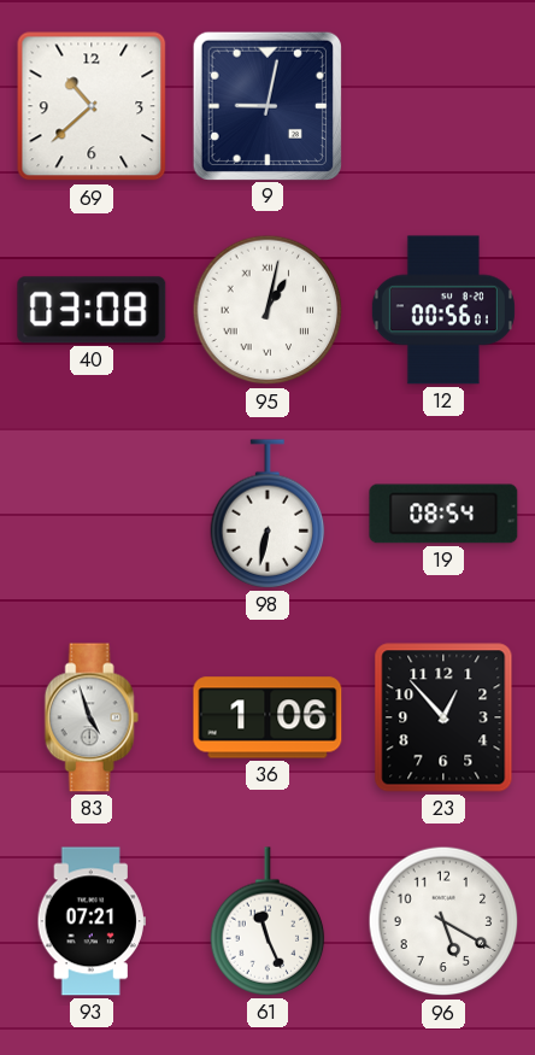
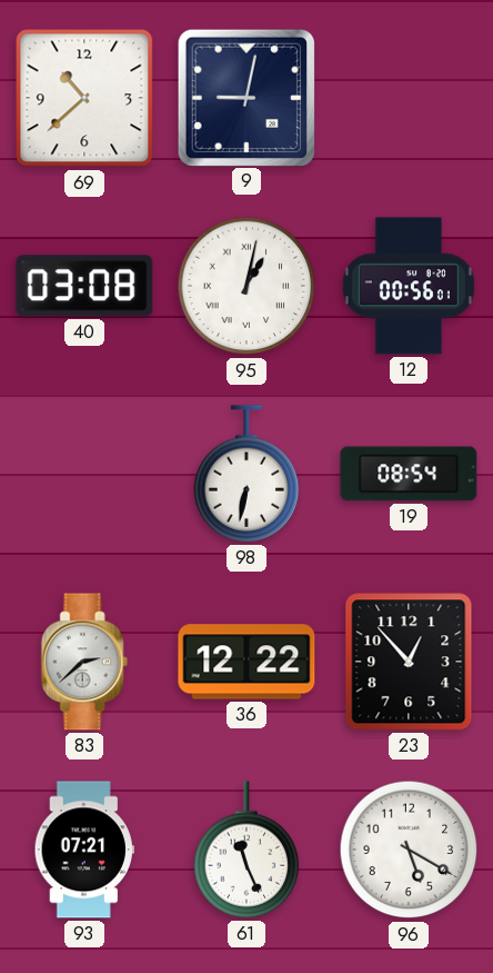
83: 4:57 -> 2:38 (84, 662)
36: 1:06 -> 12:22 (247, 662)
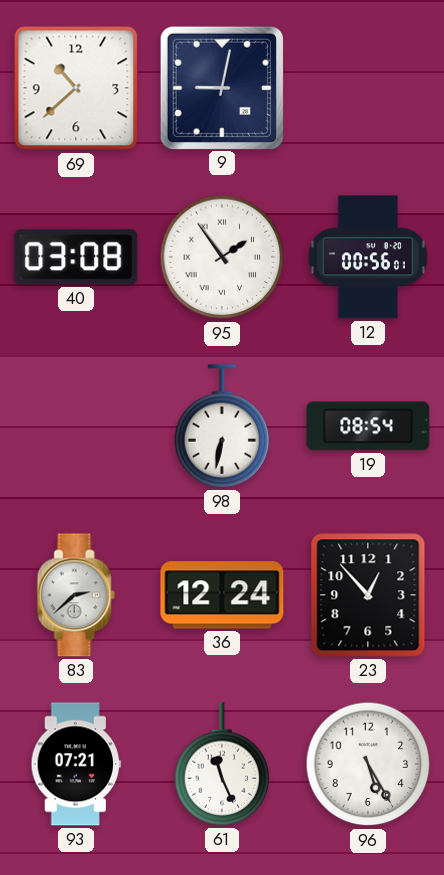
95: 1:02 -> 1:54 (222, 257)
36: 12:22 -> 12:24 (222, 595)
96: 5:20 -> 5:25 (368, 764)
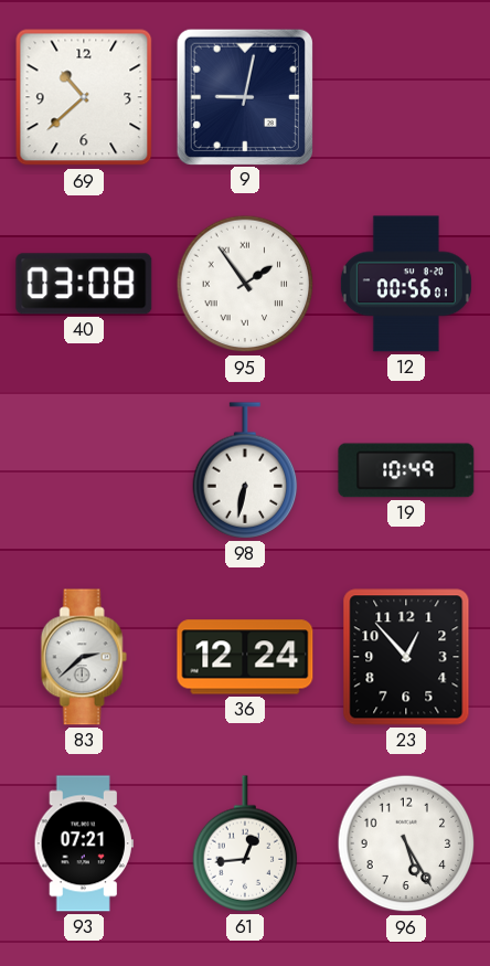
19: 08:54 -> 10:49 (406, 470)
61: 11:26 -> 12:44 (245, 843)
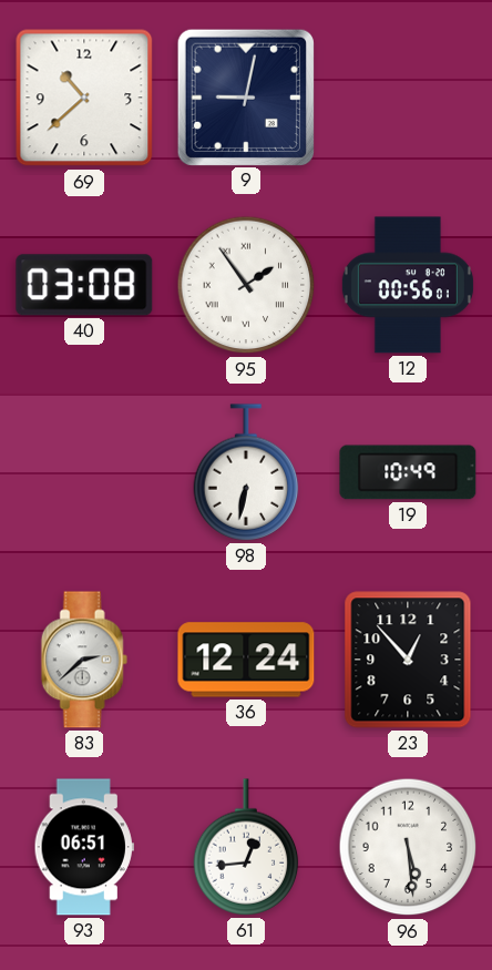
93: 07:21 -> 06:51 (84, 847)
96: 5:25 -> 5:29 (408, 847)
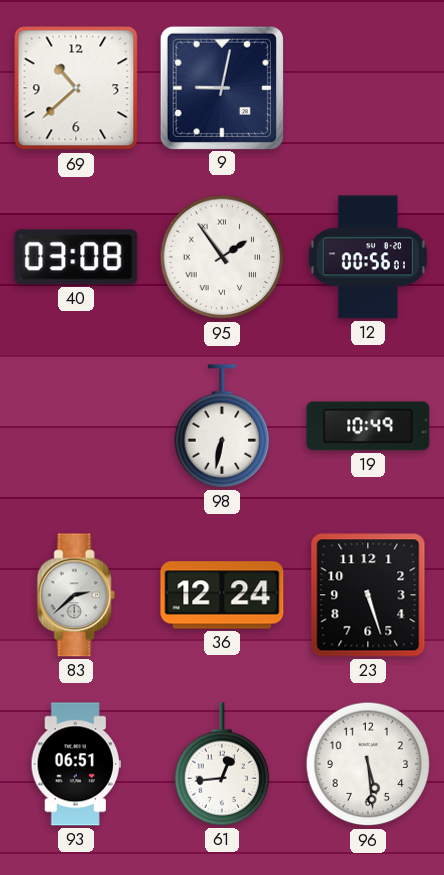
23: 12:53 -> 5:27 (368, 595)
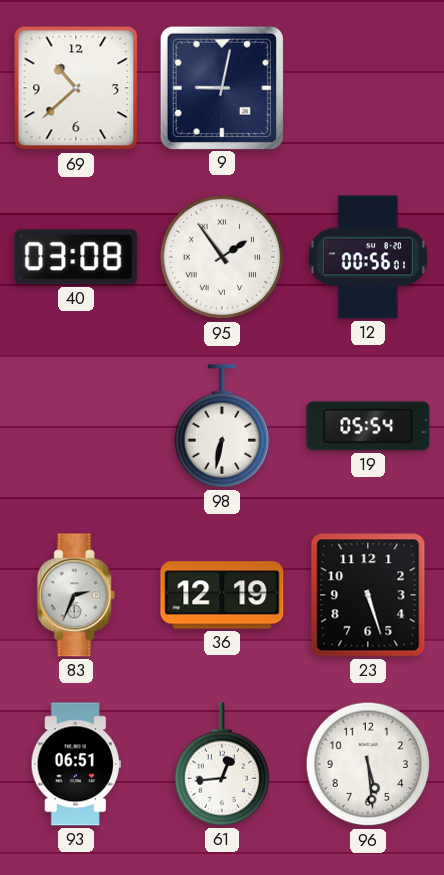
19: 10:49 -> 05:54 (368, 426)
83: 2:38 -> 2:34 (76, 595)
36: 12:24 -> 12:19 (222, 595)
